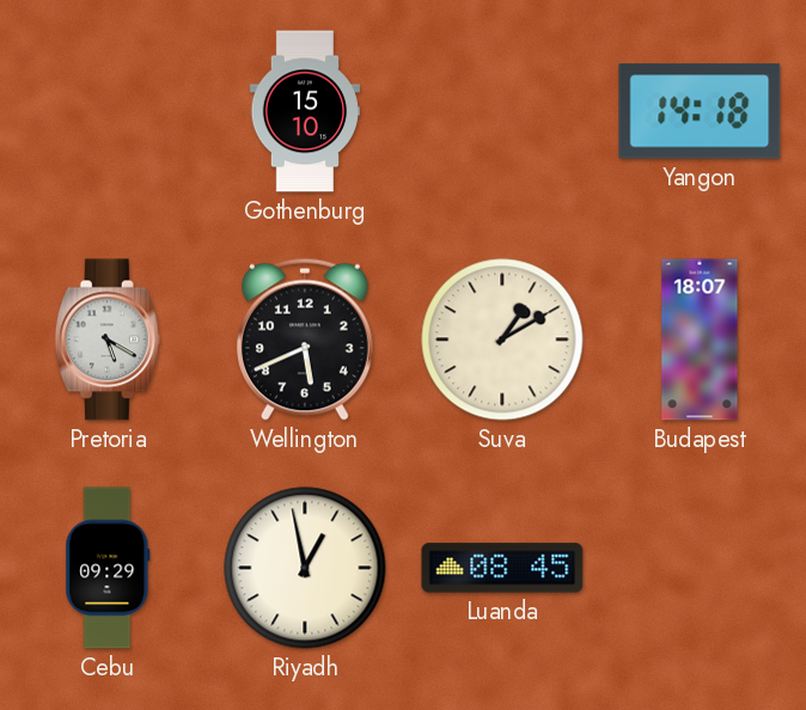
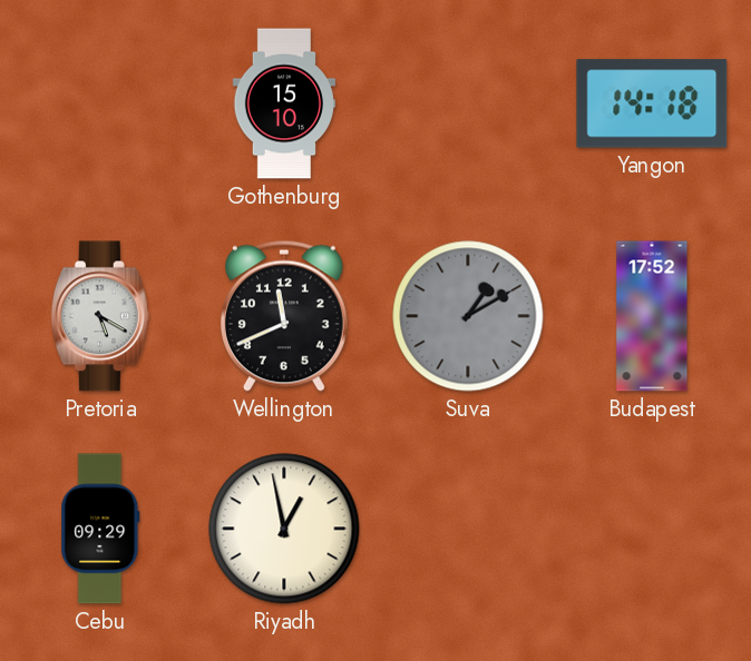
Wellington: 5:41 -> 11:41 (284, 316)
Suva dial: cream -> grey (468, 316)
Budapest: 18:07 -> 17:52 (652, 316)
Luanda: 08:45 -> none (502, 568)
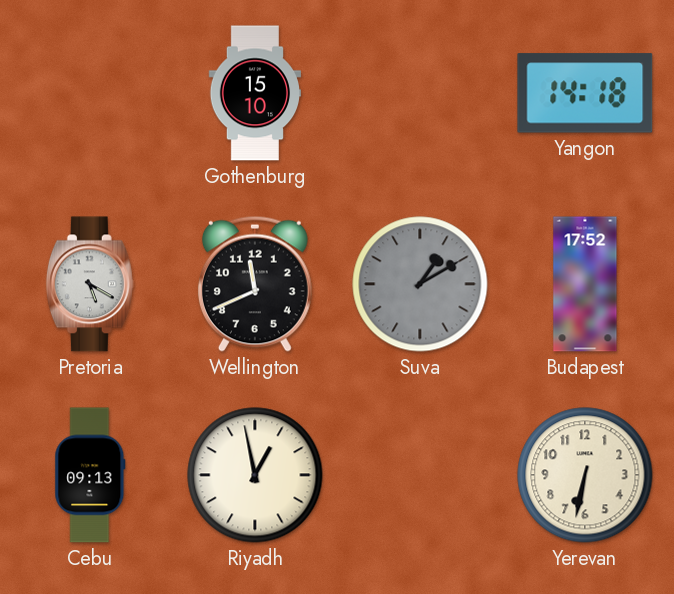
Cebu: 09:29 -> 09:13 (90, 475)
Yerevan: none -> 6:32 (585, 475)
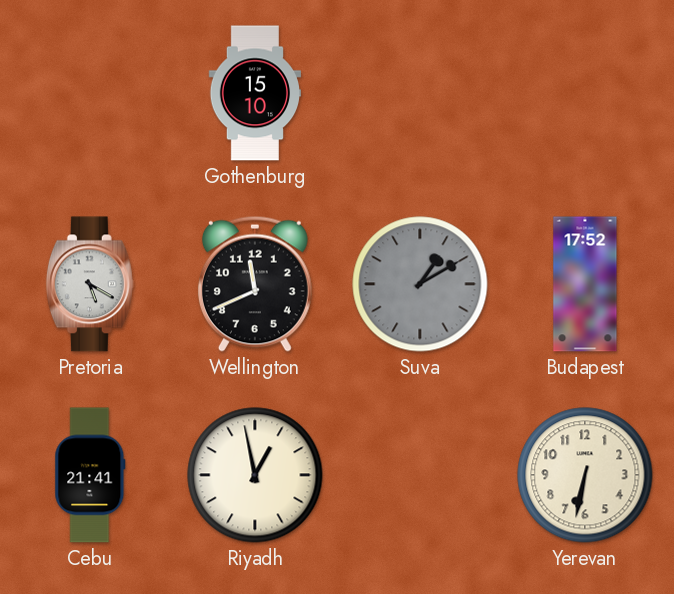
Yangon: 14:18 -> none (585, 93)
Cebu: 09:13 -> 21:41 (90, 475)
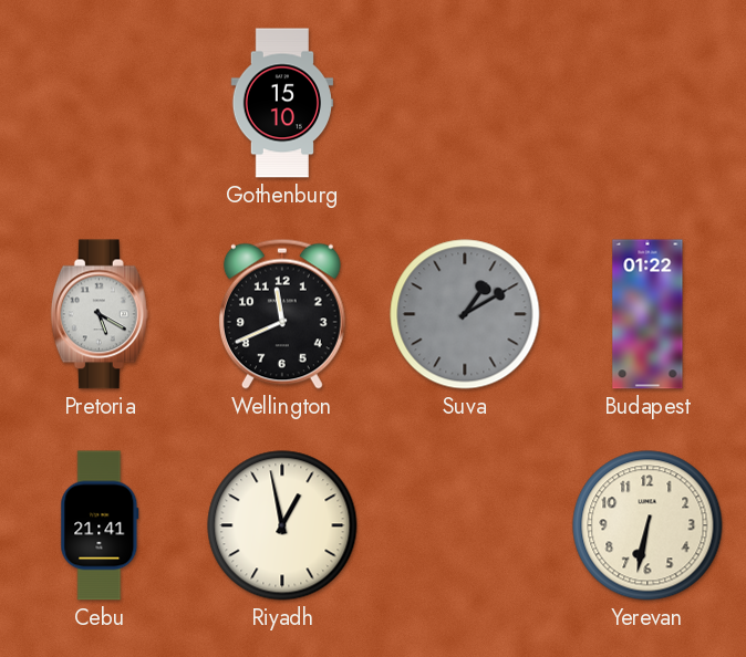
Budapest: 17:52 -> 01:22 (647, 314)
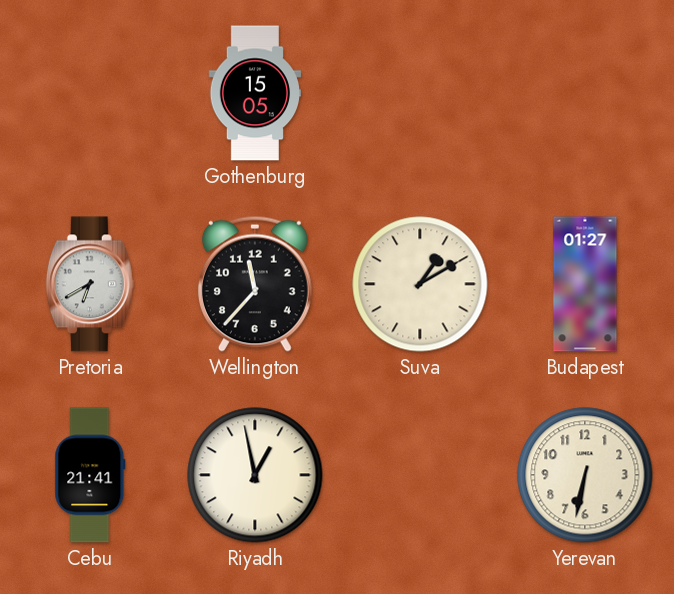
Gothenburg: 15:10 -> 15:05 (255, 93)
Pretoria: 5:20 -> 6:40 (90, 284)
Wellington: 11:41 -> 11:37 (255, 284)
Suva dial: grey -> cream (420, 284)
Budapest: 01:22 -> 01:27 (585, 284)
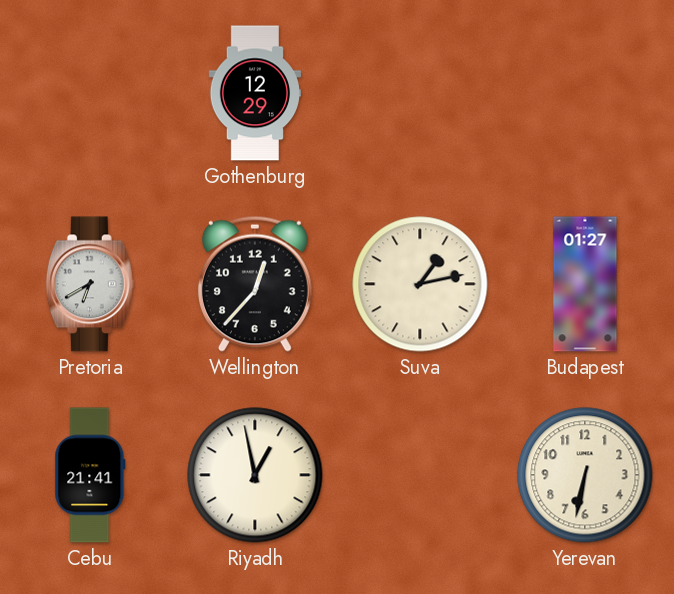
Gothenburg: 15:05 -> 12:29 (255, 93)
Wellington: 11:37 -> 12:37 (255, 284)
Suva: 1:10 -> 1:13 (420, 284)
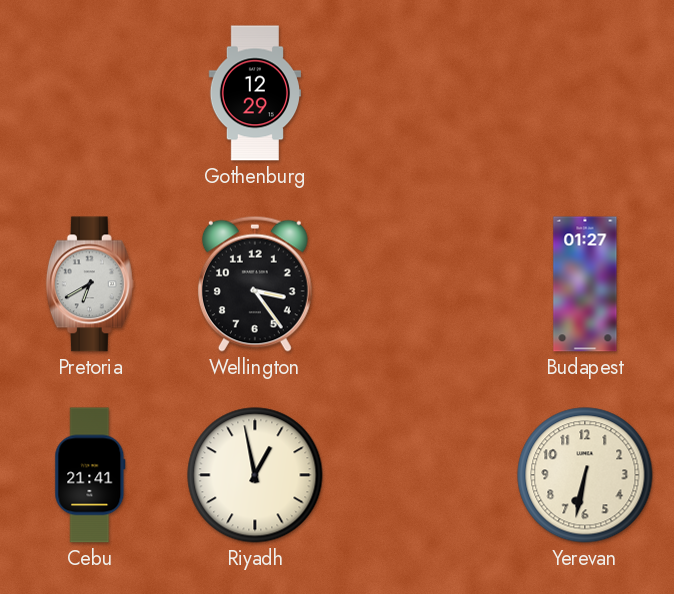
Wellington: 12:37 -> 3:24 (255, 284)
Suva: 1:13 -> none (420, 284)
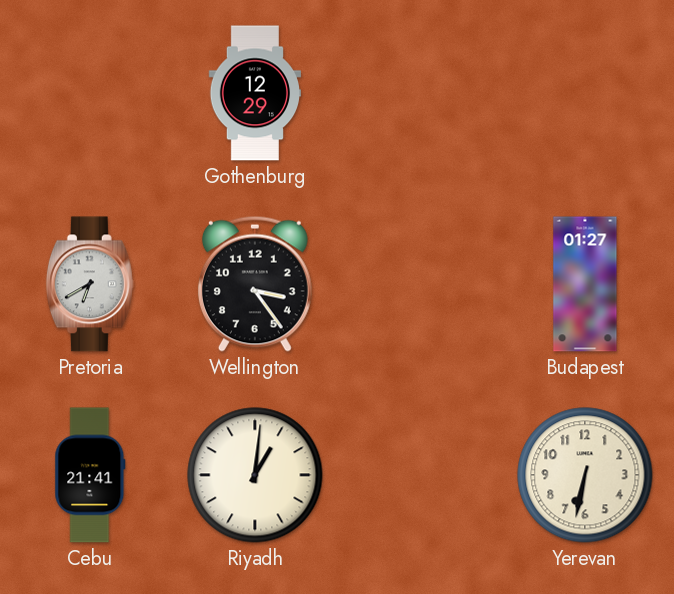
Riyadh: 12:58 -> 1:01 (255, 475)
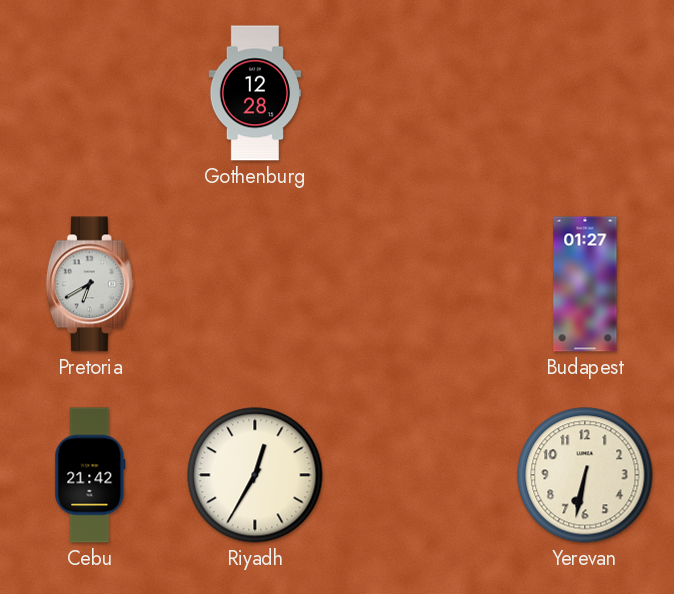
Gothenburg: 12:29 -> 12:28 (255, 93)
Wellington: 3:24 -> none (255, 284)
Cebu: 21:41 -> 21:42 (90, 475)
Riyadh: 1:01 -> 12:35 (255, 475)
